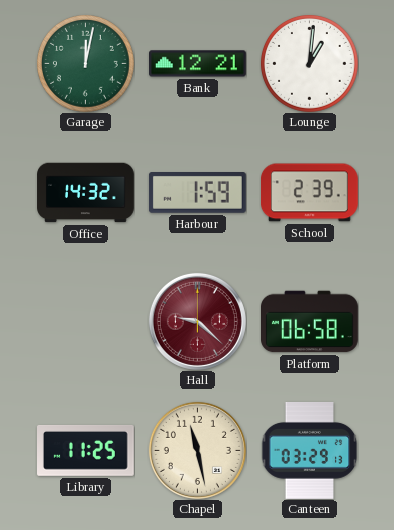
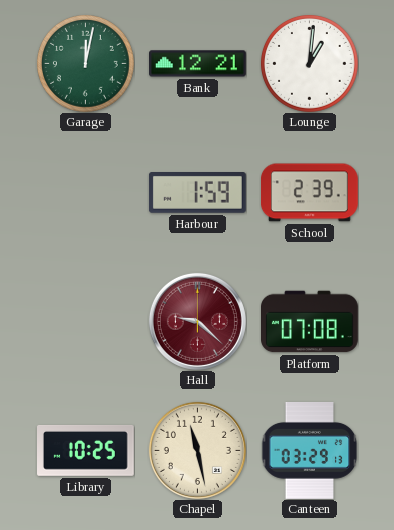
Office: 14:32 -> none (86, 193)
Platform: 06:58 -> 07:08 (310, 322)
Library: 11:25 -> 10:25 (86, 451)
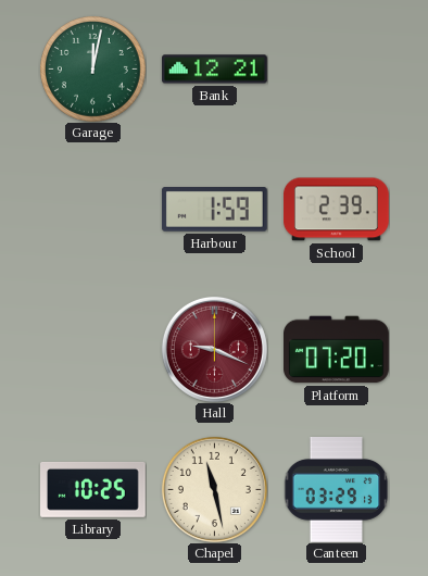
Lounge: 1:01 -> none (310, 64)
Hall: 9:22 -> 9:19 (214, 349)
Platform: 07:08 -> 07:20 (337, 350)
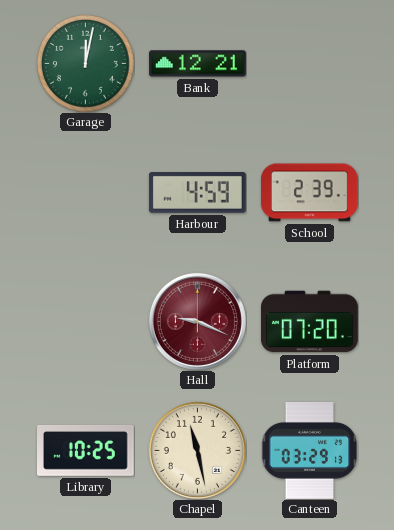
Harbour: 1:59 -> 4:59 (197, 193)
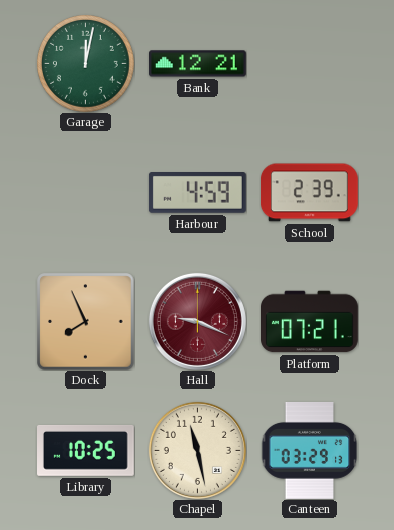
Dock: none -> 7:56 (85, 321)
Platform: 07:20 -> 07:21 (310, 322)
